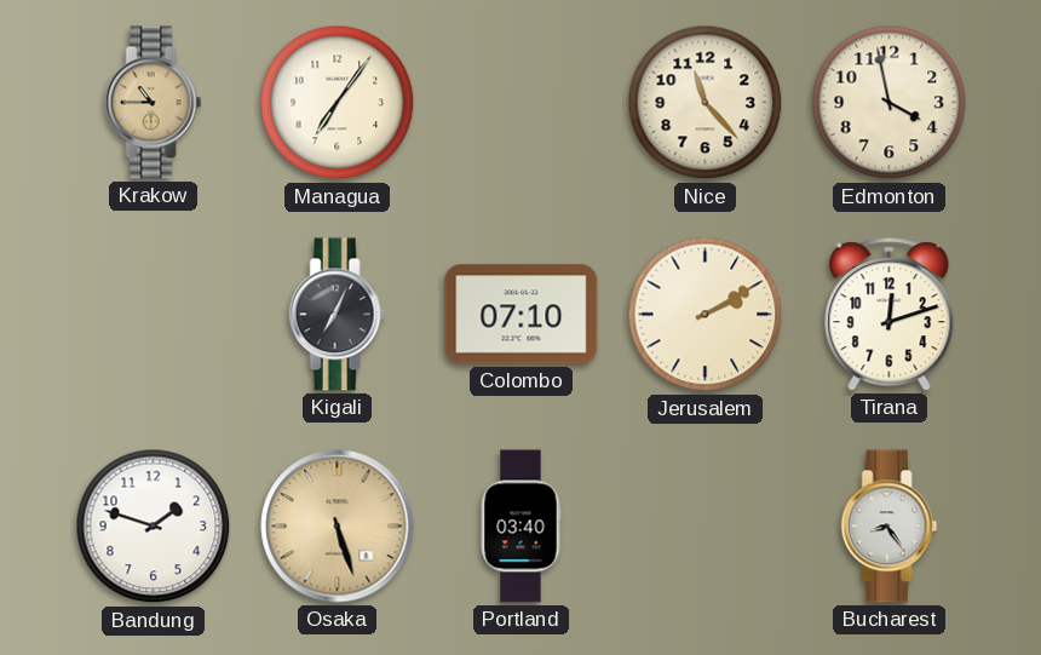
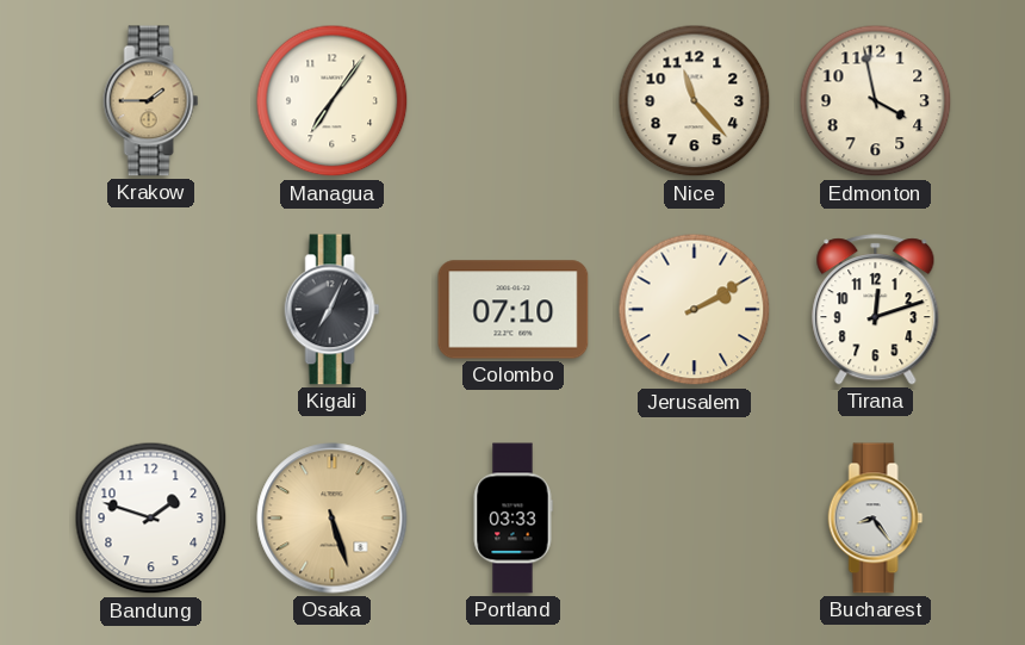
Krakow: 10:45 -> 1:45 (151, 101)
Portland: 03:40 -> 03:33 (512, 519)
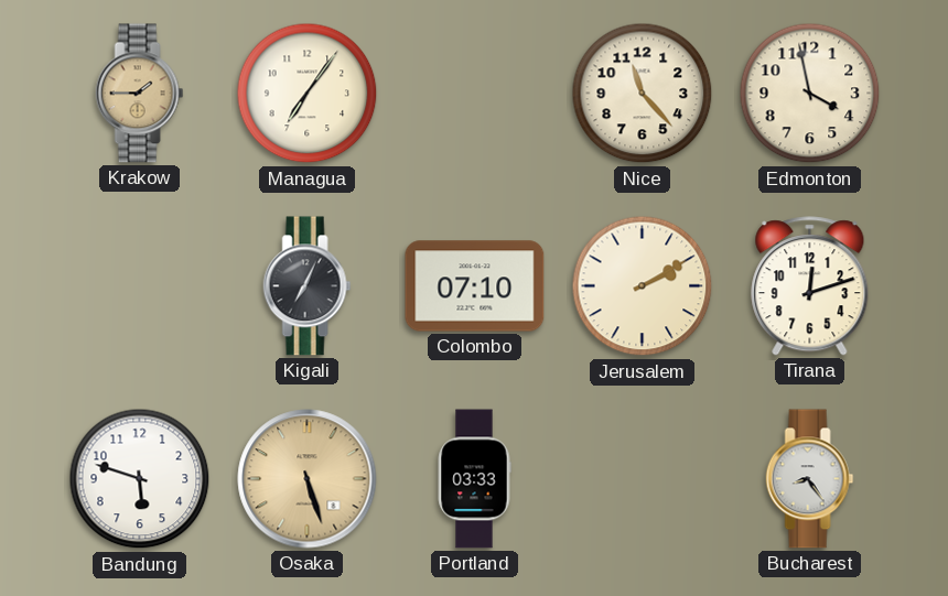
Bandung: 1:48 -> 5:48 (140, 479)
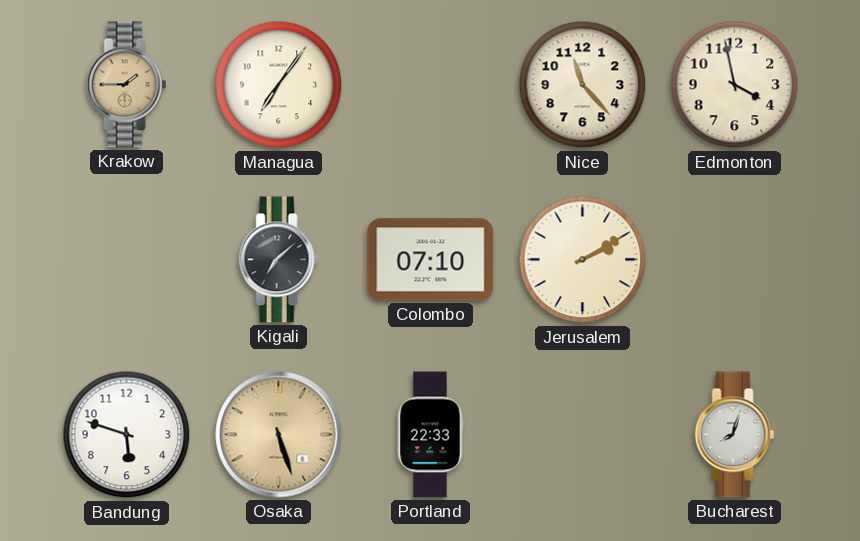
Kigali: 7:04 -> 7:08 (279, 260)
Tirana: 12:12 -> none (810, 286)
Portland: 03:33 -> 22:33 (430, 435)
Bucharest: 8:24 -> 8:03 (735, 435)
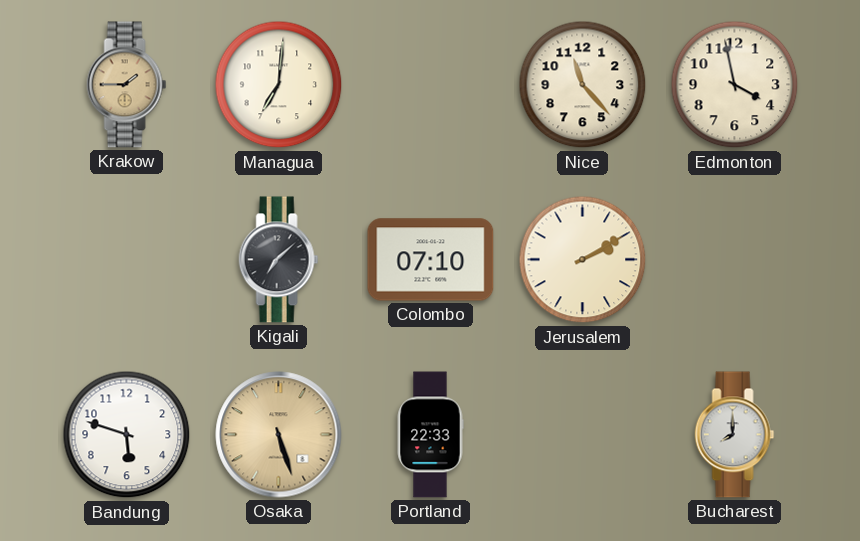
Managua: 7:06 -> 7:01 (279, 85)
Bucharest: 8:03 -> 8:00 (735, 435)
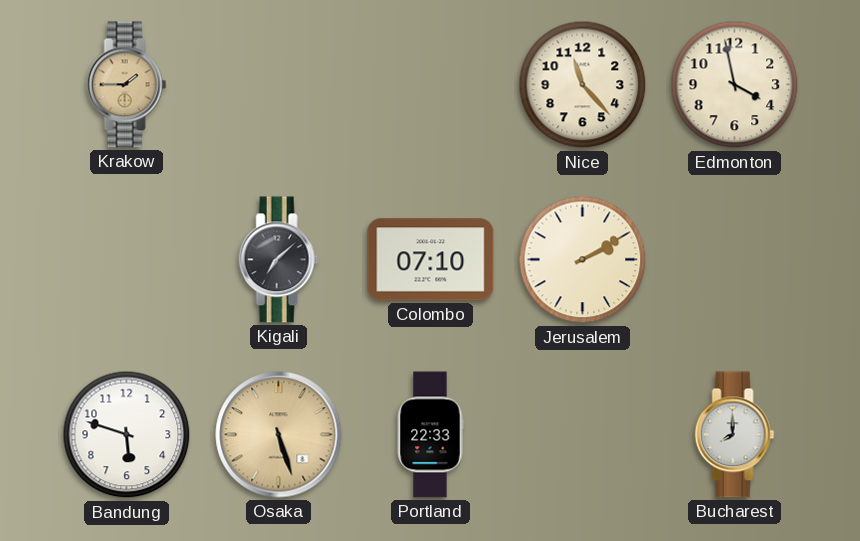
Managua: 7:01 -> none (279, 85)
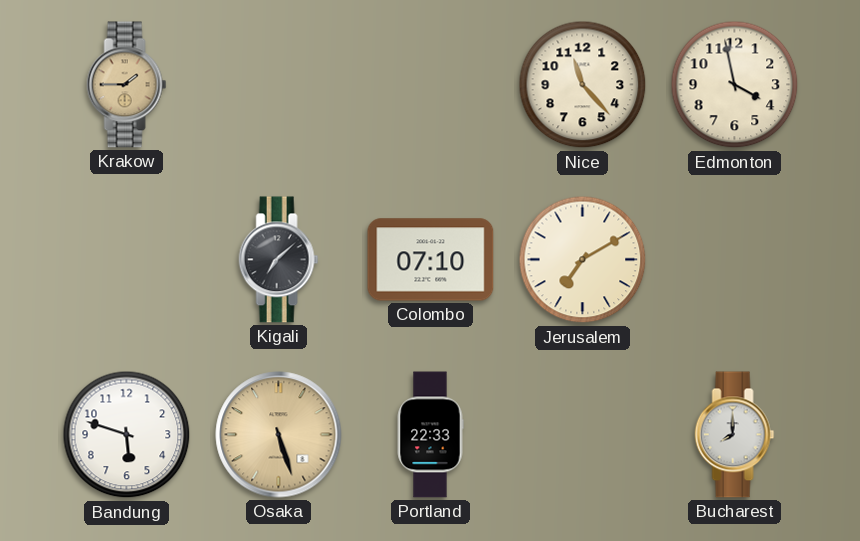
Jerusalem: 2:10 -> 7:10 (583, 260)
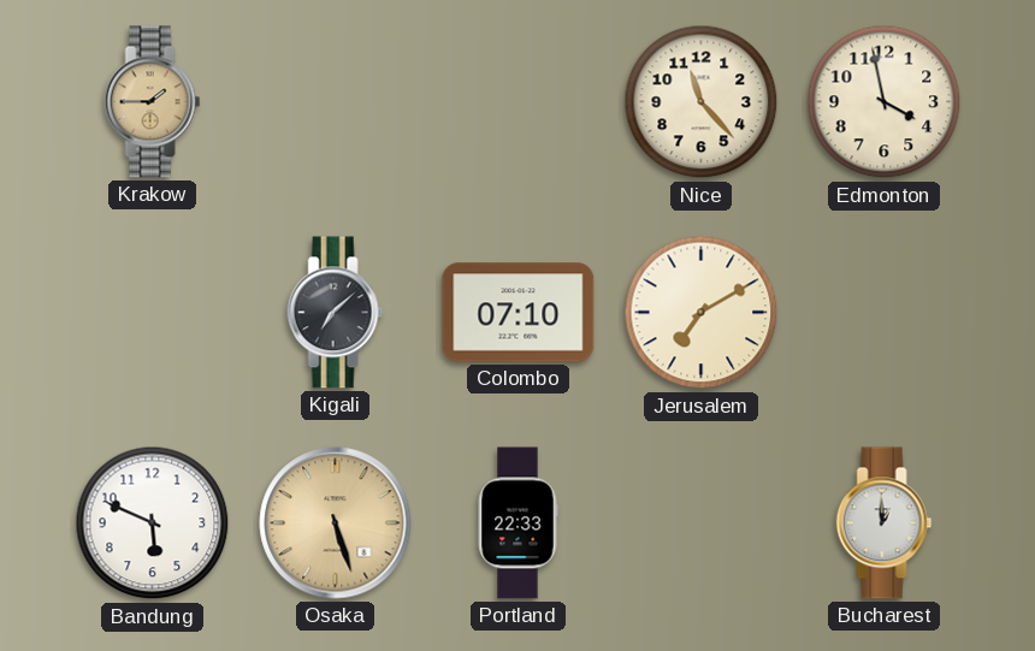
Bandung: 5:48 -> 5:49 (153, 523)
Bucharest: 8:00 -> 1:00 (885, 523)
